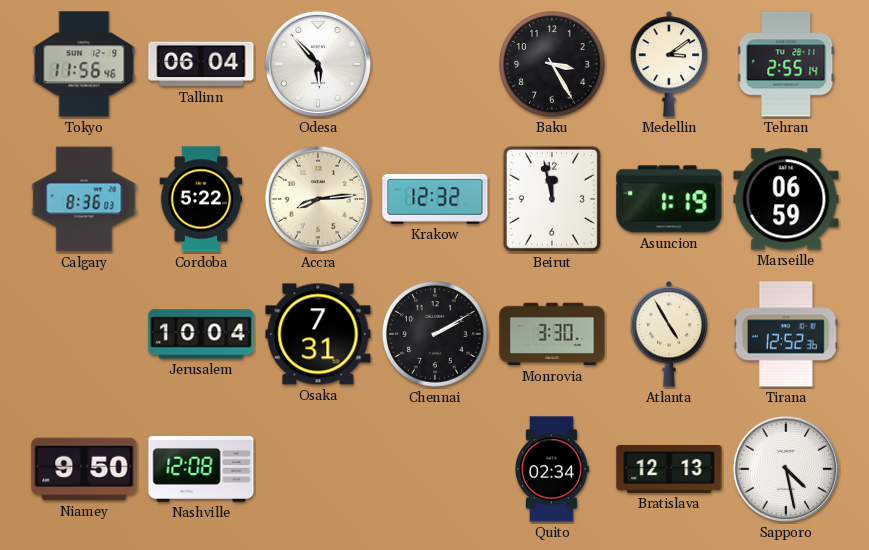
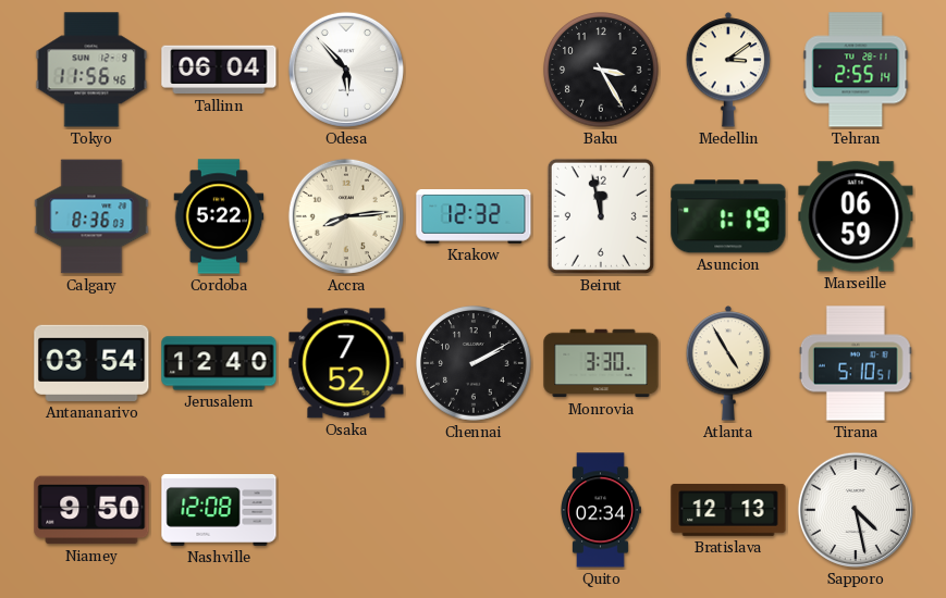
Antananarivo: none -> 03:54 (91, 363)
Jerusalem: 10:04 -> 12:40 (219, 363)
Osaka: 7:31 -> 7:52 (346, 363)
Tirana: 12:52 -> 5:10 (856, 363)
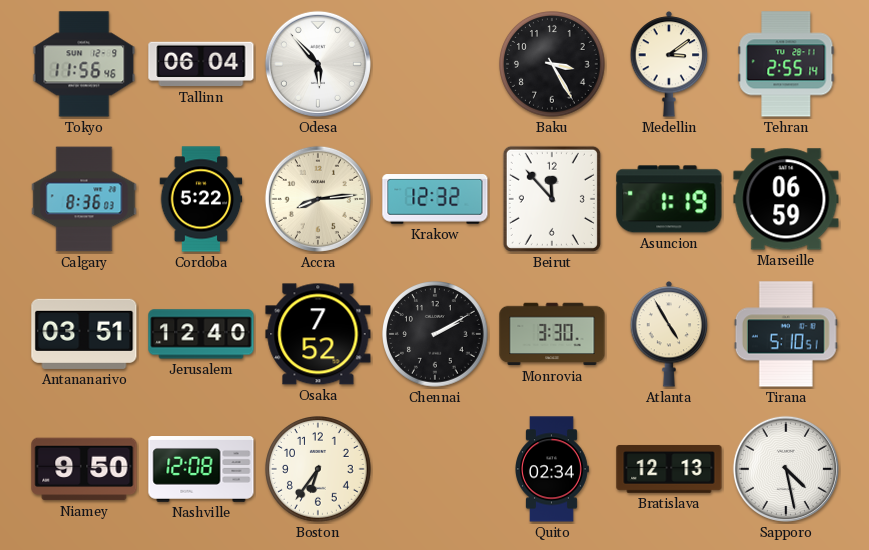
Beirut: 11:58 -> 11:53 (552, 199)
Antananarivo: 03:54 -> 03:51 (84, 334)
Boston: none -> 6:36 (319, 470)
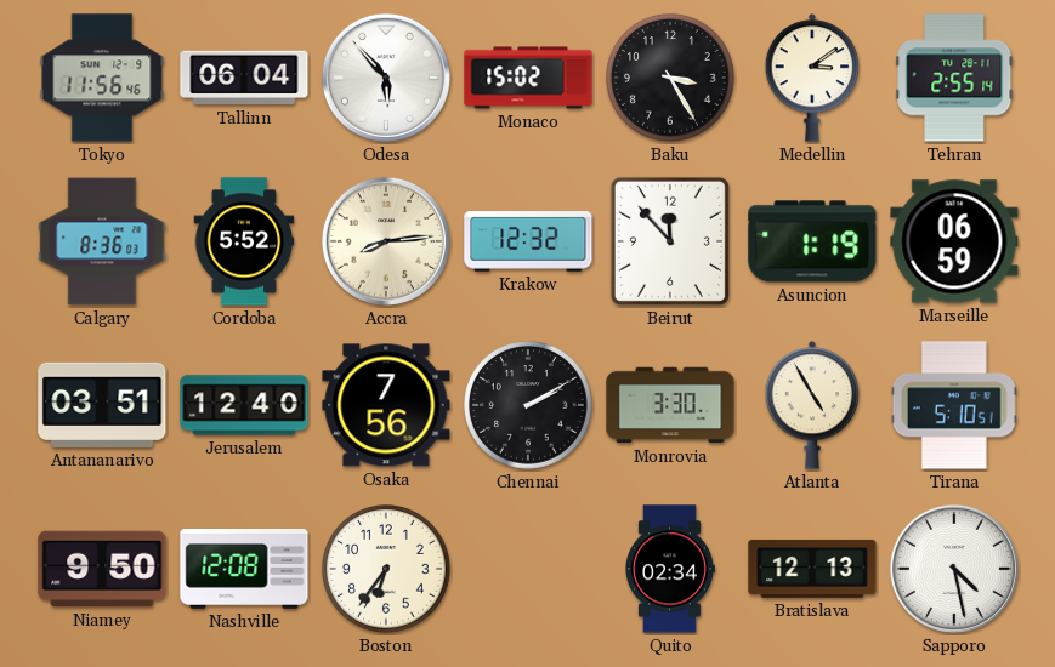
Monaco: none -> 15:02 (528, 78)
Cordoba: 5:22 -> 5:52 (244, 241)
Osaka: 7:52 -> 7:56 (386, 405)
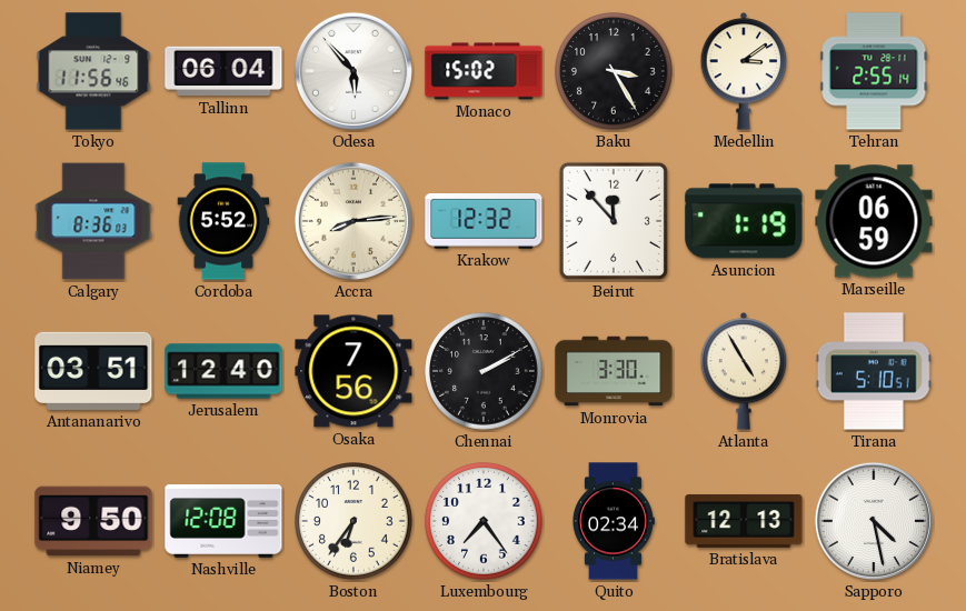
Luxembourg: none -> 7:24 (485, 522)
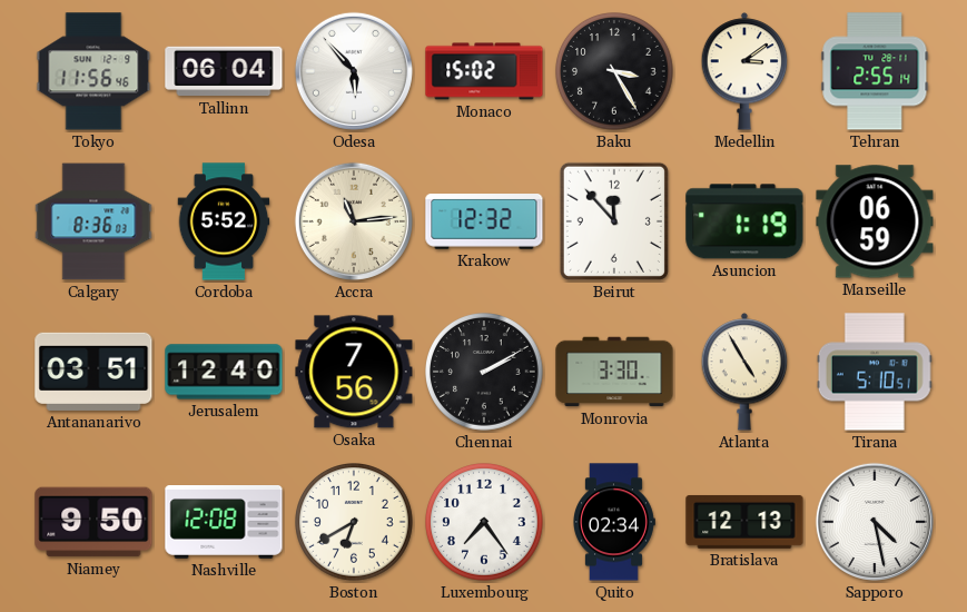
Accra: 8:14 -> 11:14 (354, 221)
Boston: 6:36 -> 6:40 (355, 523)
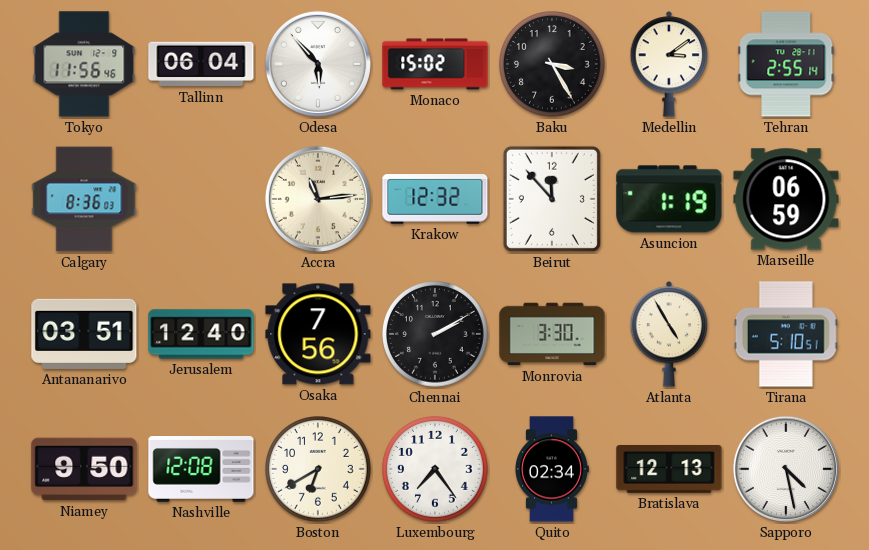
Cordoba: 5:52 -> none (224, 221)
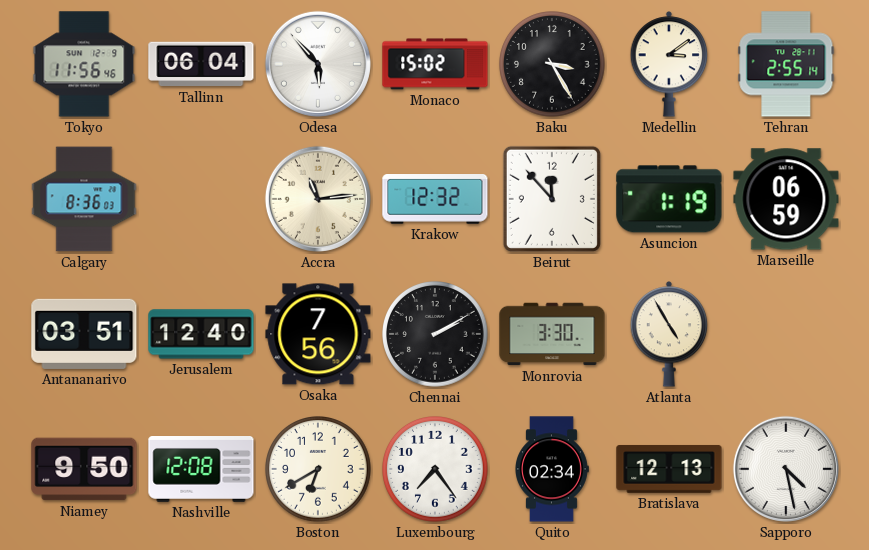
Tirana: 5:10 -> none (786, 334)
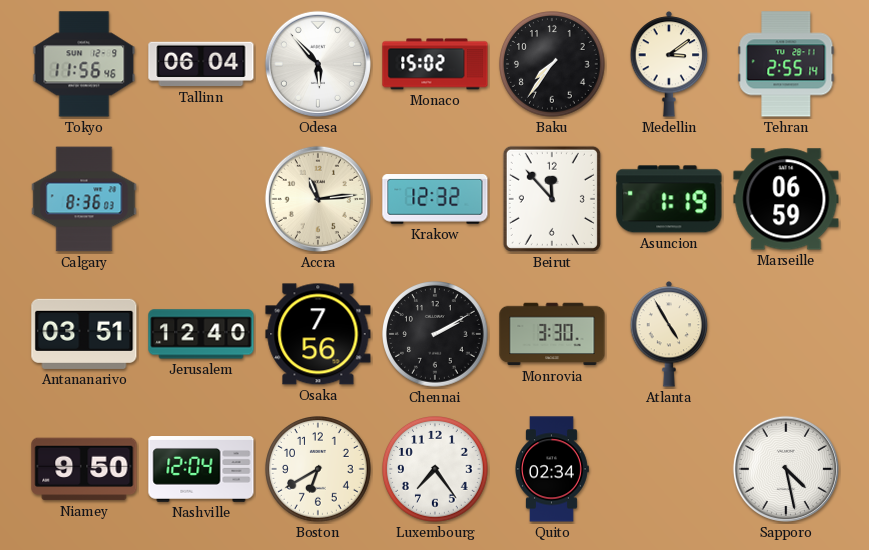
Baku: 3:25 -> 7:36 (553, 65)
Nashville: 12:08 -> 12:04 (201, 470)
Bratislava: 12:13 -> none (669, 469)
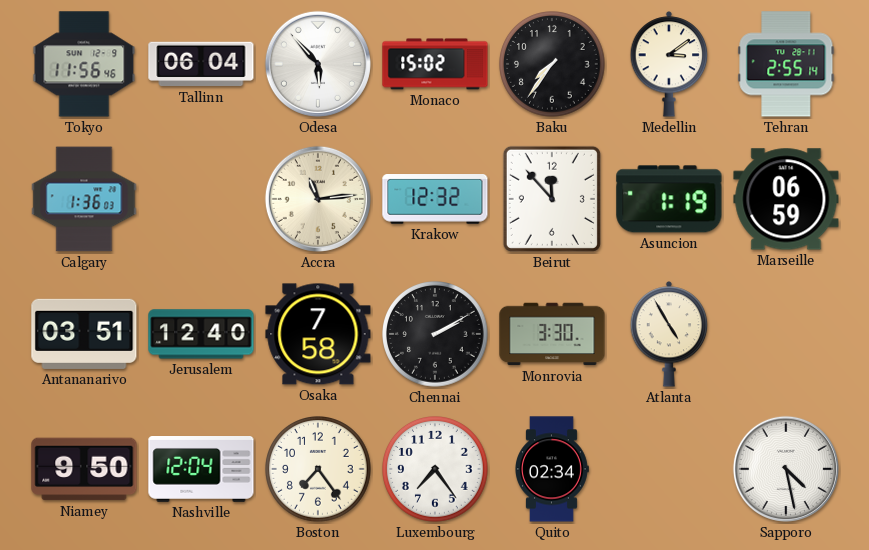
Calgary: 8:36 -> 1:36 (84, 199)
Osaka: 7:56 -> 7:58 (318, 334)
Boston: 6:40 -> 7:24 (319, 470)
